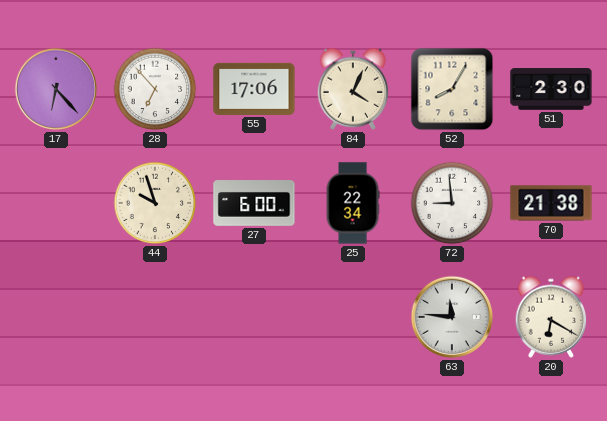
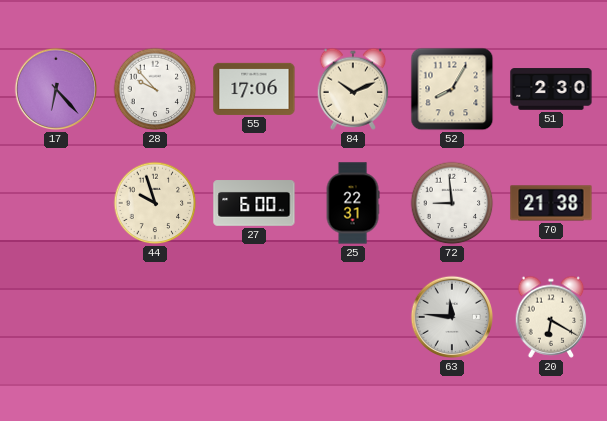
28: 6:53 -> 9:53 (155, 89)
84: 4:04 -> 10:11 (353, 89)
25: 22:34 -> 22:31 (353, 203)
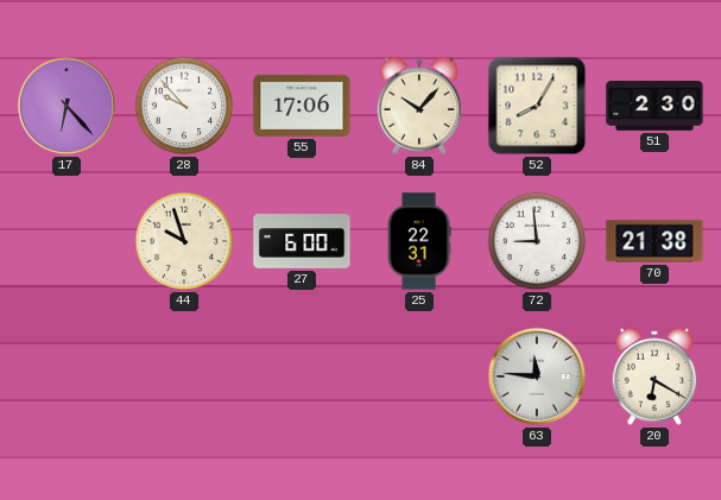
84: 10:11 -> 10:07 (419, 106)
